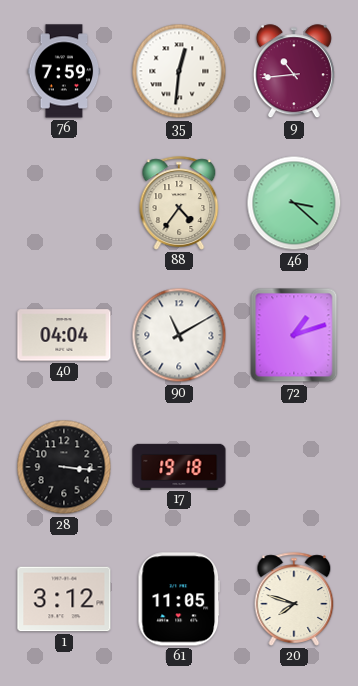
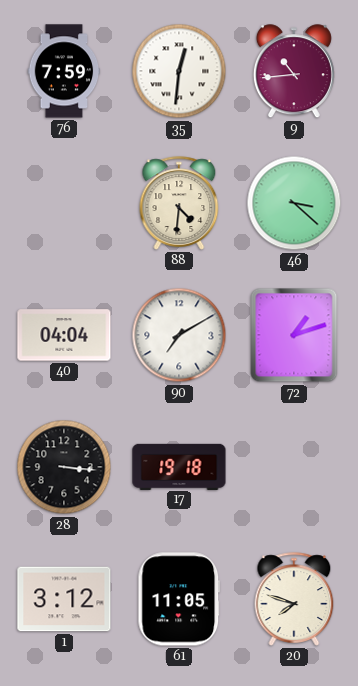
88: 4:36 -> 4:31 (179, 203)
90: 11:10 -> 7:10 (179, 335)
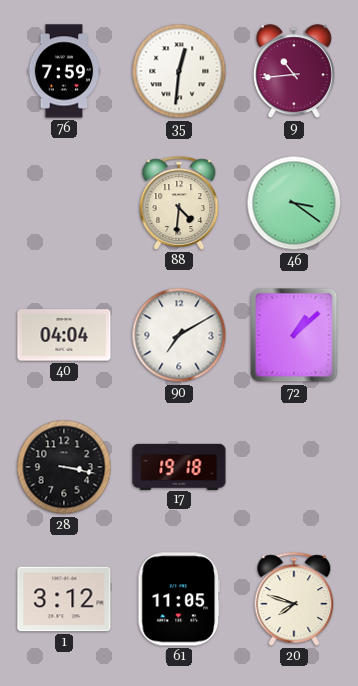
46: 3:22 -> 3:21 (294, 203)
72: 1:12 -> 1:08 (294, 335)
28: 3:16 -> 3:17 (64, 467)
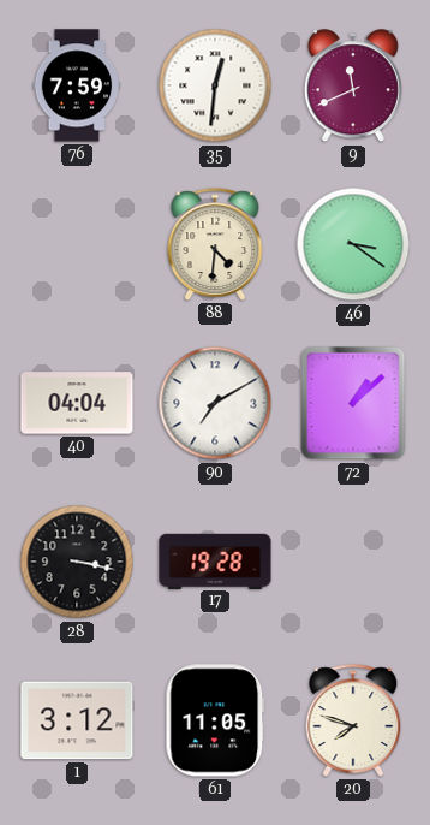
9: 10:44 -> 11:41 (353, 87)
17: 19:18 -> 19:28 (215, 560)
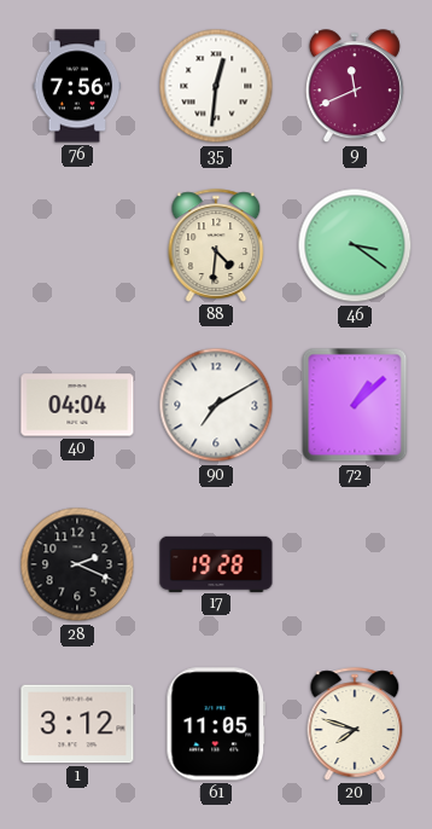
76: 7:59 -> 7:56 (77, 86)
28: 3:17 -> 2:19 (77, 564)
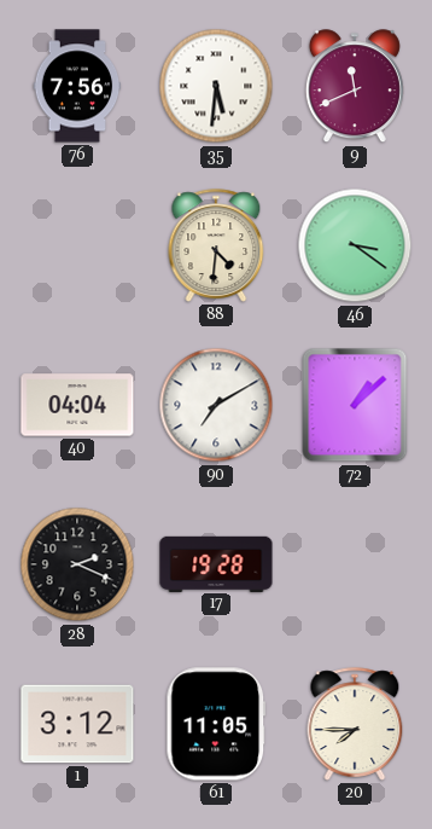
35: 12:31 -> 5:31 (216, 86)
20: 7:48 -> 7:45 (355, 724)
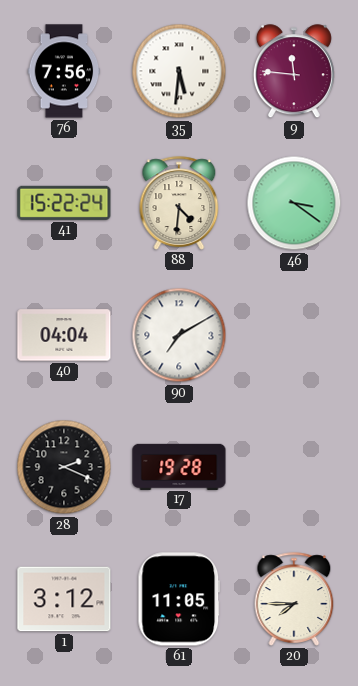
9: 11:41 -> 11:46 (294, 72)
41: none -> 15:22 (64, 203)
72: 1:08 -> none (355, 405)
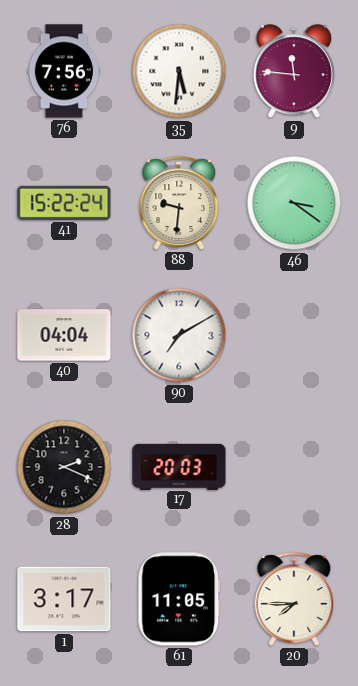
88: 4:31 -> 9:31 (179, 203)
17: 19:28 -> 20:03 (179, 466)
1: 3:12 -> 3:17 (64, 599)
